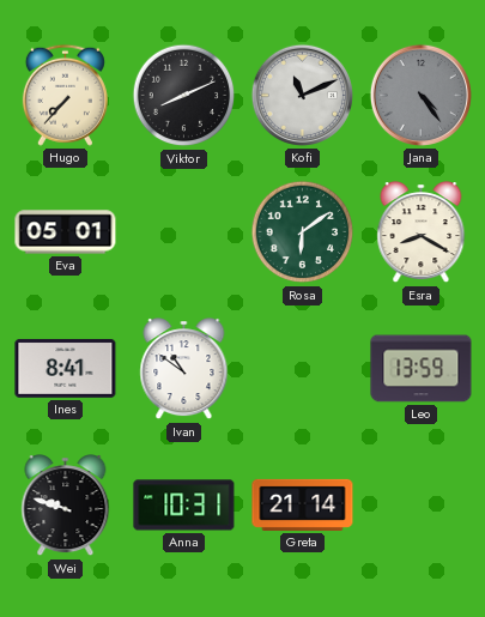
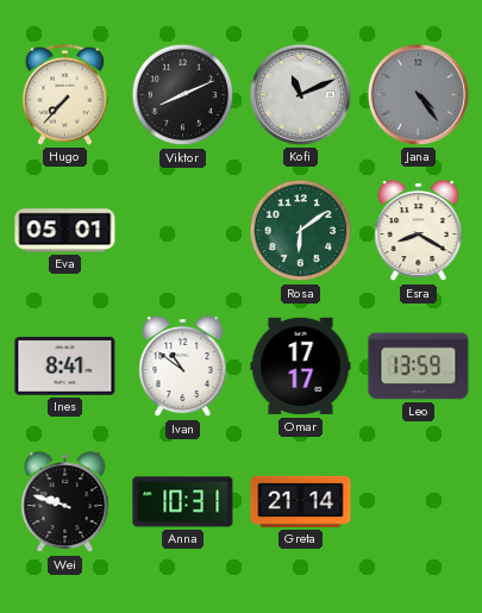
Omar: none -> 17:17 (301, 367)
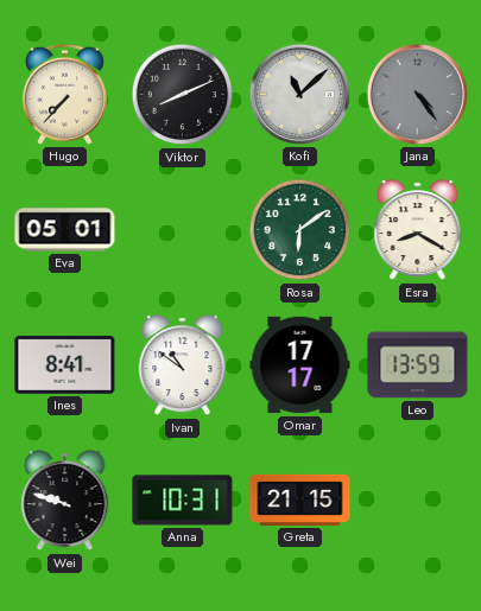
Kofi: 11:11 -> 11:08 (299, 94)
Greta: 21:14 -> 21:15 (300, 499)
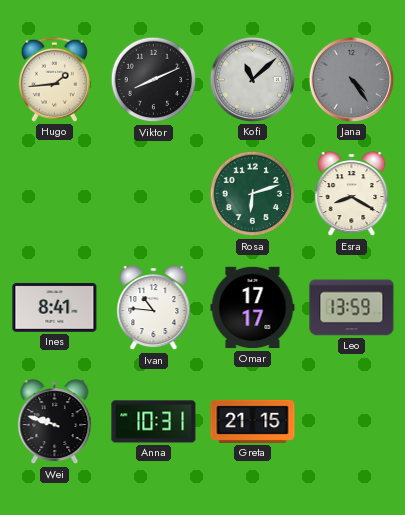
Hugo: 7:37 -> 1:44 (54, 79)
Eva: 05:01 -> none (65, 230)
Rosa: 6:09 -> 6:12 (253, 194)
Ivan: 10:51 -> 10:46 (154, 308)
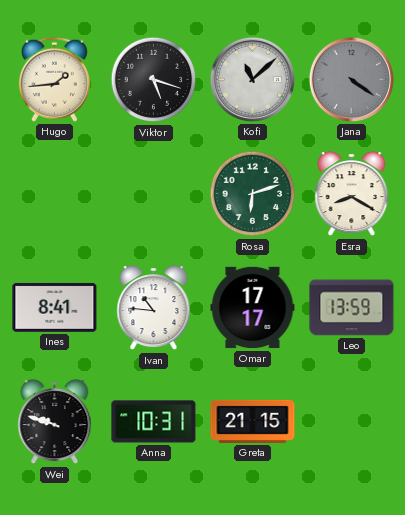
Viktor: 8:11 -> 5:18 (154, 80)
Jana: 4:24 -> 4:21 (351, 79)
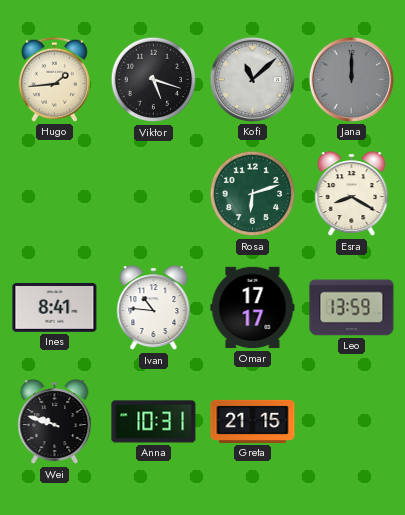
Jana: 4:21 -> 12:00 (351, 79)
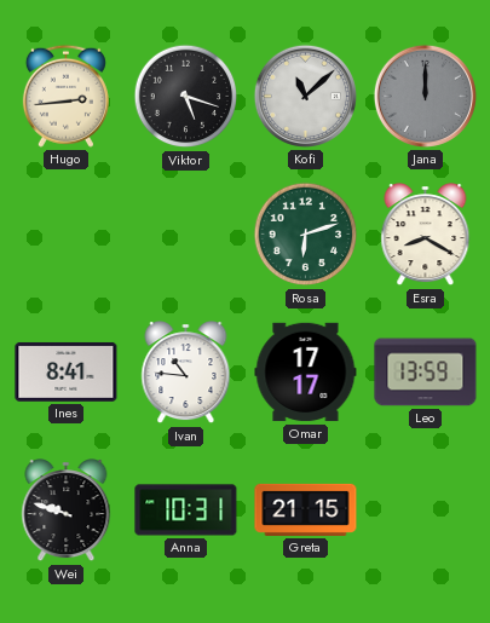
Hugo: 1:44 -> 2:44 (65, 96)
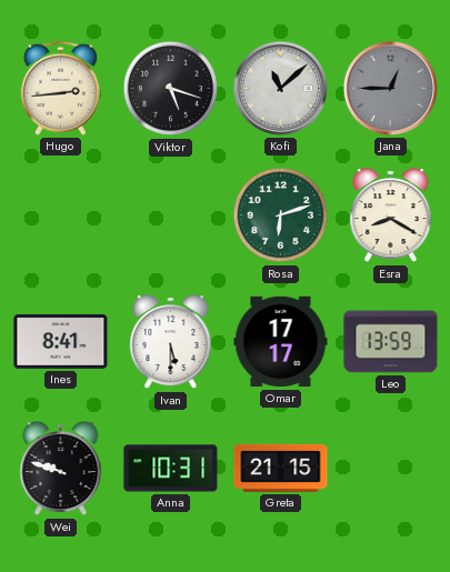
Jana: 12:00 -> 12:45 (390, 88)
Ivan: 10:46 -> 5:30 (171, 342)
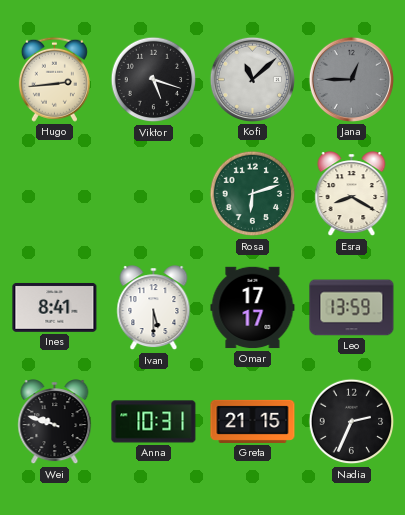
Nadia: none -> 2:34 (352, 422)
